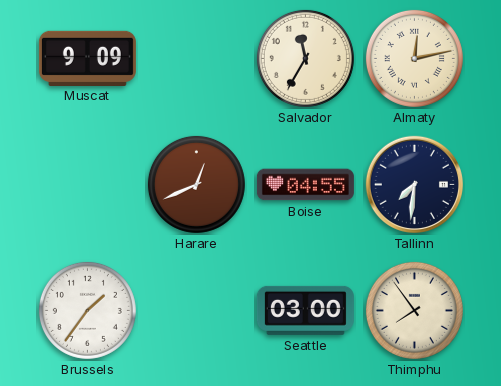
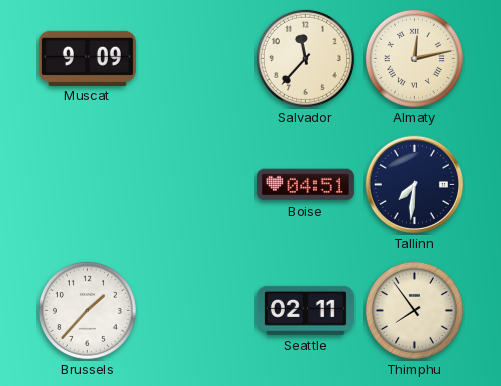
Salvador: 11:35 -> 11:37 (305, 58)
Harare: 12:41 -> none (196, 184)
Boise: 04:55 -> 04:51 (305, 185)
Brussels: 1:36 -> 1:37 (87, 310)
Seattle: 03:00 -> 02:11 (305, 310)
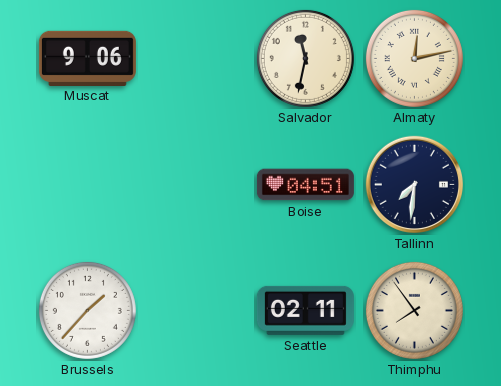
Muscat: 9:09 -> 9:06 (87, 58)
Salvador: 11:37 -> 11:32 (305, 58)
